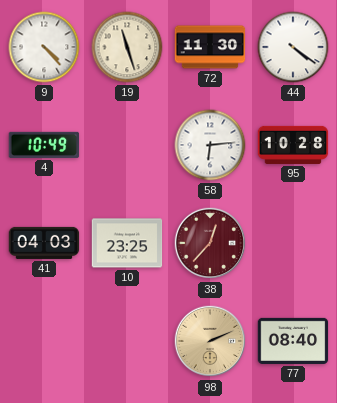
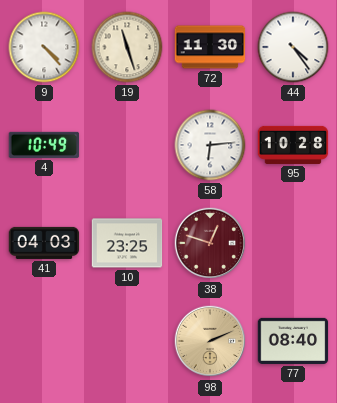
44: 4:21 -> 4:24 (293, 47)
38: 12:37 -> 12:48 (210, 243)
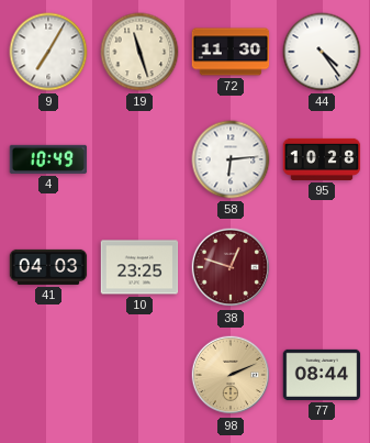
9: 4:23 -> 7:05 (48, 52)
77: 08:40 -> 08:44 (322, 375)
